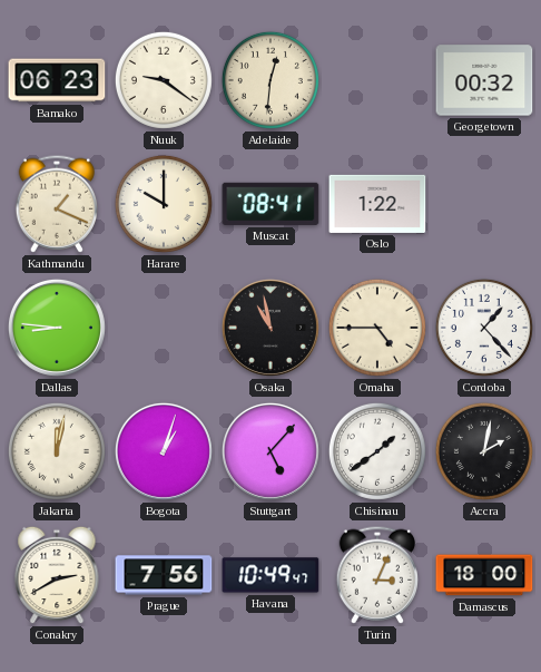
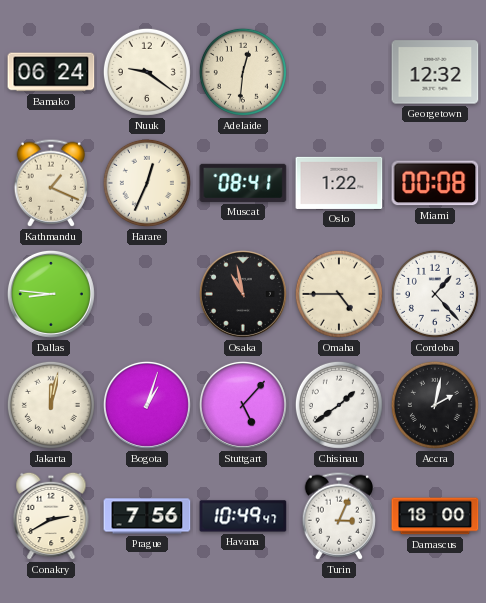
Bamako: 06:23 -> 06:24 (51, 72)
Georgetown: 00:32 -> 12:32 (435, 72)
Harare: 10:00 -> 12:34 (147, 183)
Miami: none -> 00:08 (435, 183)
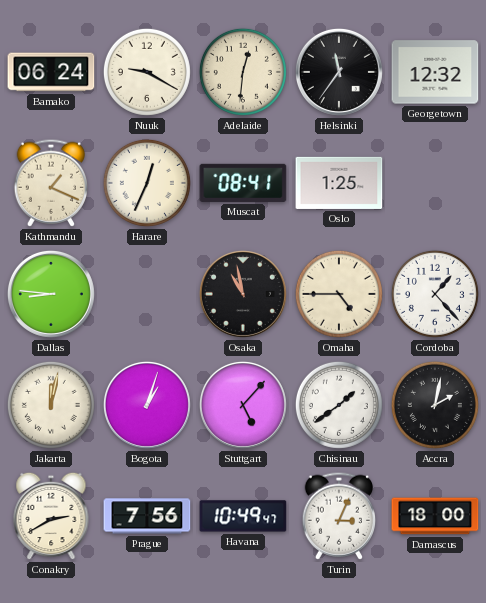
Nuuk: 9:21 -> 9:20 (147, 72)
Helsinki: none -> 11:36 (339, 72)
Oslo: 1:22 -> 1:25 (339, 183)
Miami: 00:08 -> none (435, 183)
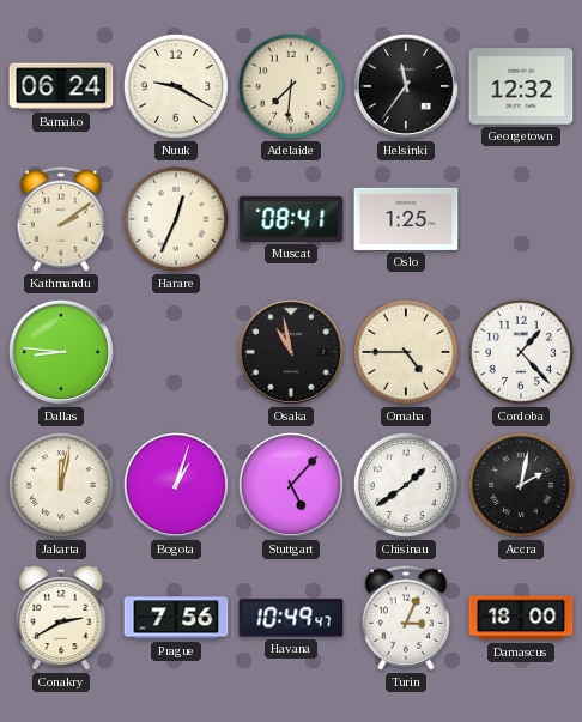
Adelaide: 12:31 -> 7:31 (291, 86)
Kathmandu: 1:19 -> 2:09 (60, 219)
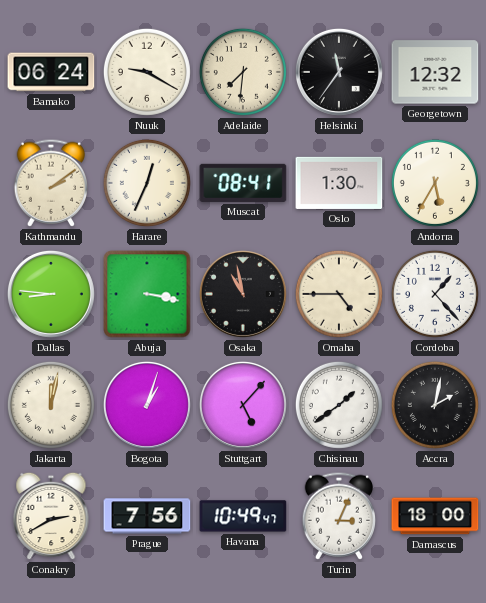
Oslo: 1:25 -> 1:30 (339, 183)
Andorra: none -> 5:35 (435, 183)
Abuja: none -> 3:17 (147, 294)
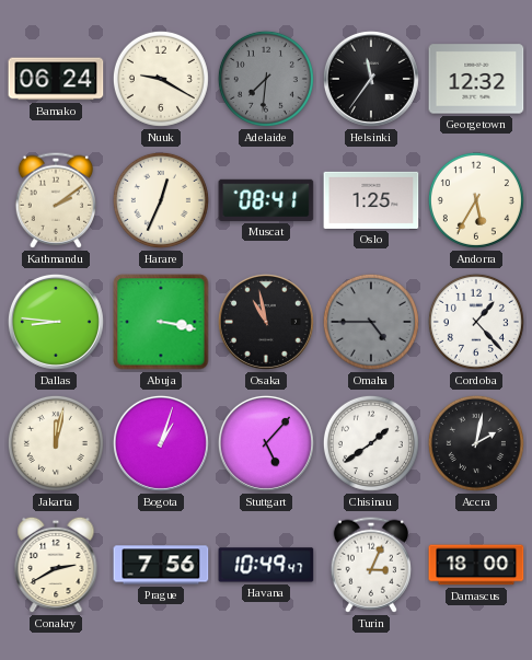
Adelaide dial: cream -> grey (266, 79)
Oslo: 1:30 -> 1:25 (371, 200)
Omaha dial: cream -> grey (371, 322)
